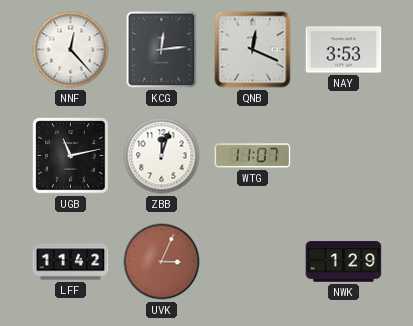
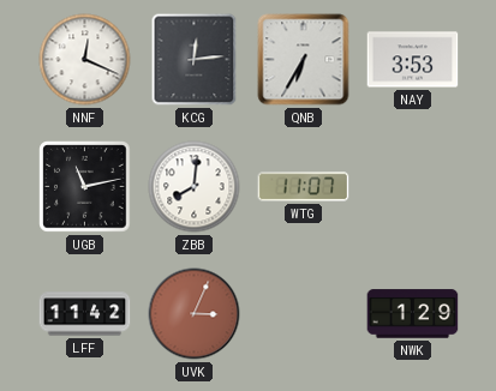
NNF: 12:23 -> 12:19 (85, 60)
QNB: 12:19 -> 6:35 (304, 60)
ZBB: 12:03 -> 8:01 (195, 187)
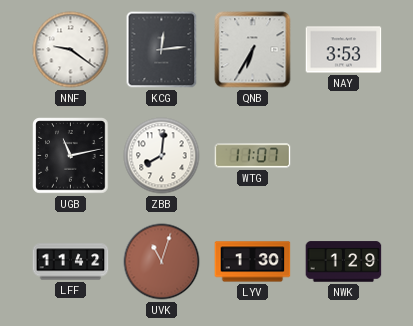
NNF: 12:19 -> 9:21 (71, 50)
UVK: 3:04 -> 11:03 (162, 262)
LYV: none -> 1:30 (253, 262)
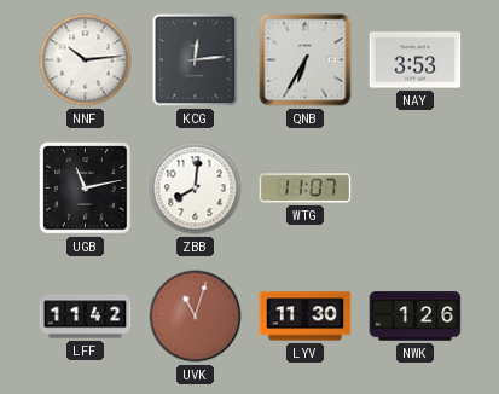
NNF: 9:21 -> 10:14 (86, 60)
LYV: 1:30 -> 11:30 (306, 317)
NWK: 1:29 -> 1:26 (416, 317)
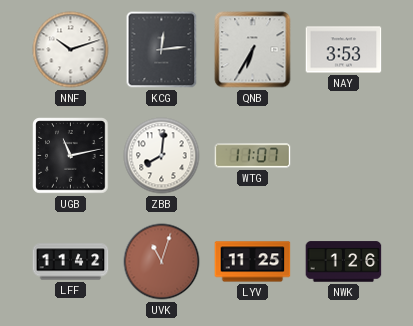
NNF: 10:14 -> 10:12 (71, 50)
LYV: 11:30 -> 11:25 (253, 262)
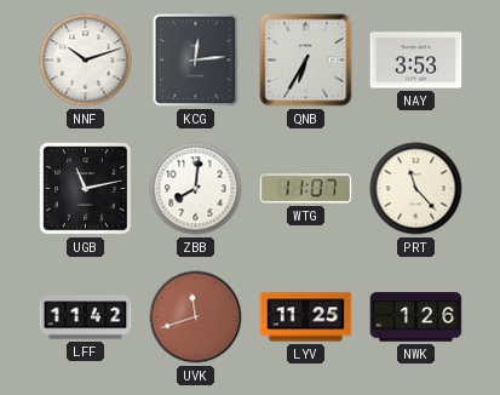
PRT: none -> 11:23 (416, 189)
UVK: 11:03 -> 11:42 (196, 317)
